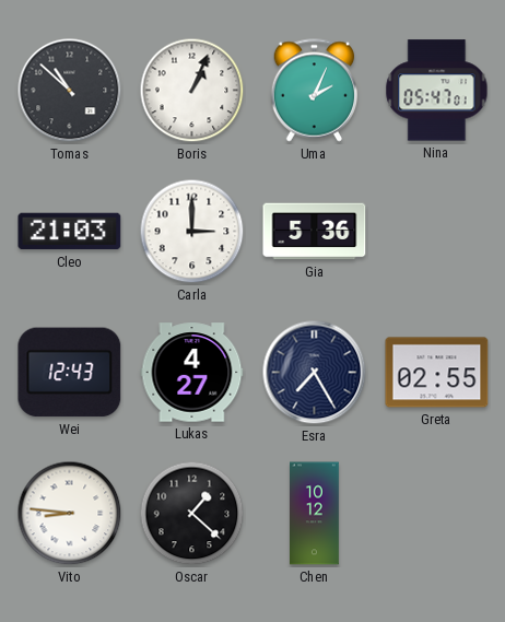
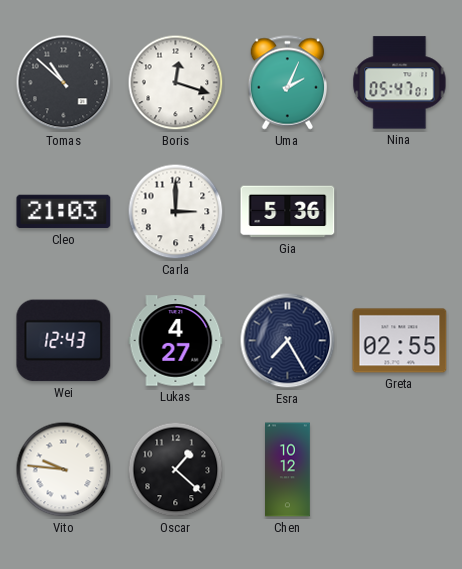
Boris: 1:04 -> 12:18 (176, 83)
Vito: 8:46 -> 9:46 (64, 470)
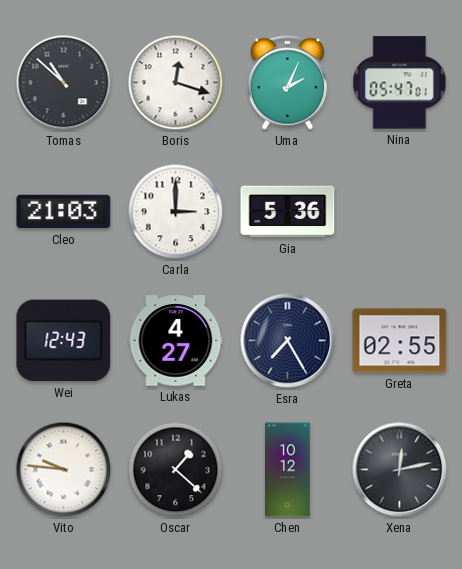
Xena: none -> 12:13 (400, 470)
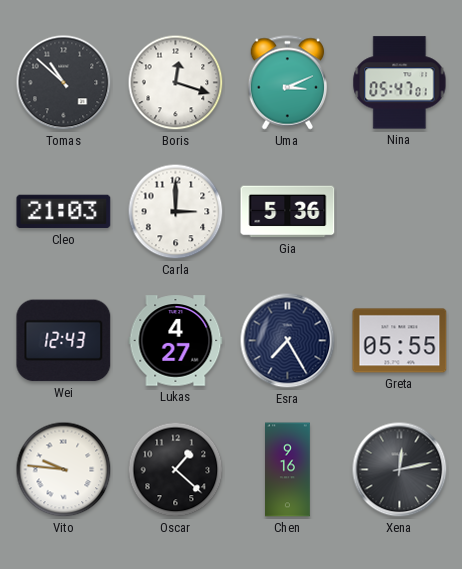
Uma: 2:04 -> 3:11 (288, 83)
Greta: 02:55 -> 05:55 (400, 341)
Chen: 10:12 -> 9:16 (288, 470)
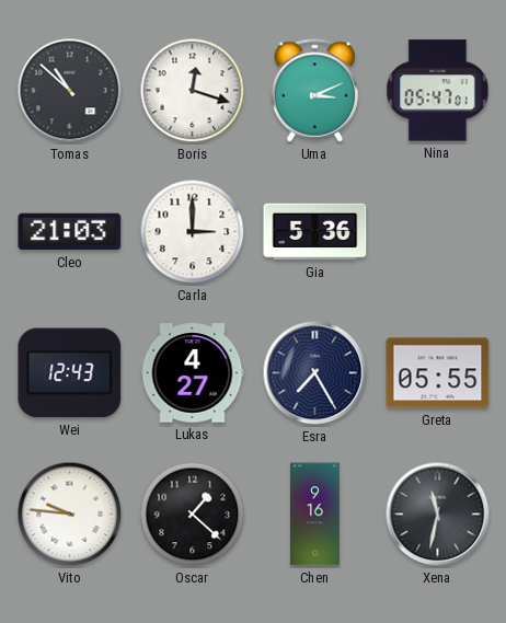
Xena: 12:13 -> 11:32 (438, 515)
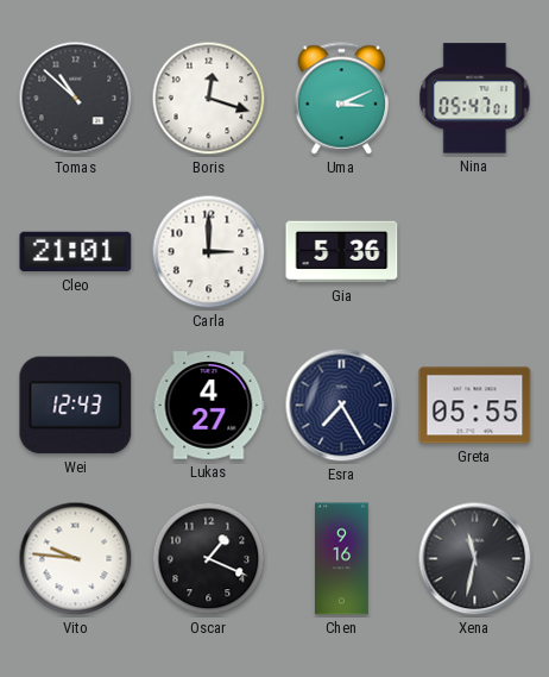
Cleo: 21:03 -> 21:01 (76, 252)
Oscar: 1:22 -> 1:19 (209, 559)
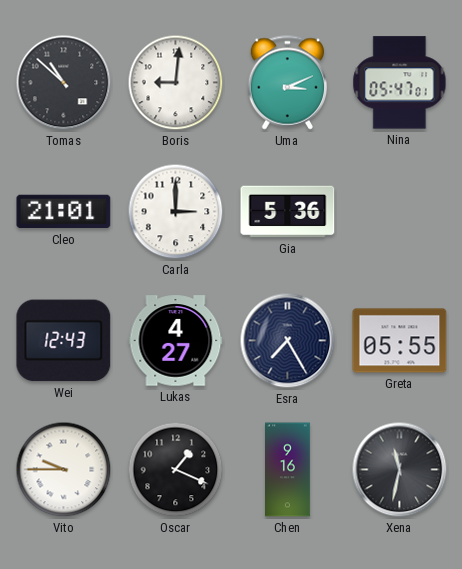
Boris: 12:18 -> 9:01 (176, 83)
Vito: 9:46 -> 9:45 (64, 470)
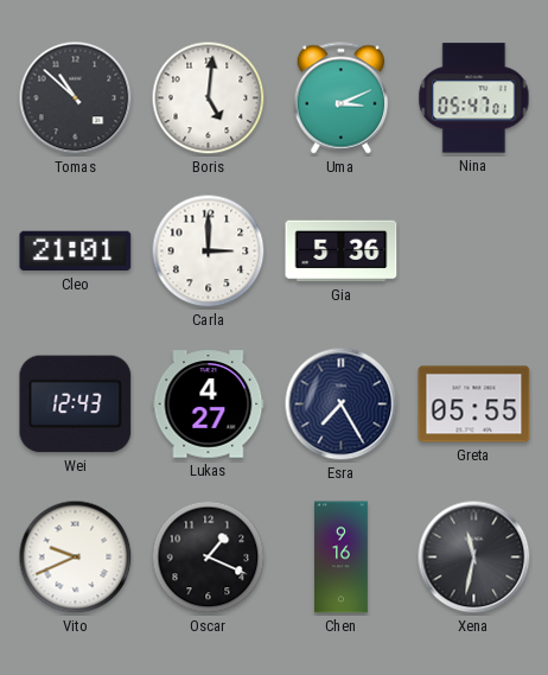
Boris: 9:01 -> 5:01 (209, 98)
Vito: 9:45 -> 9:41 (76, 558)
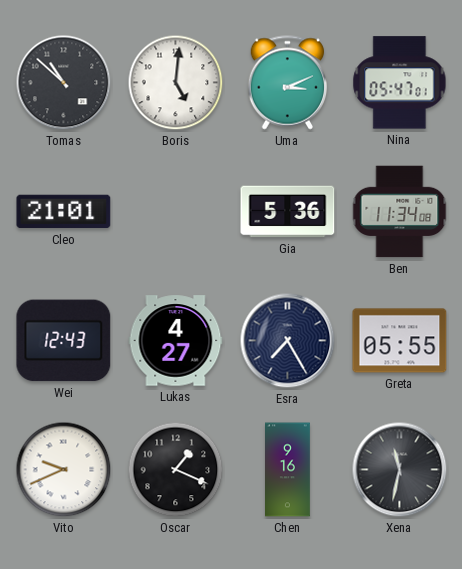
Carla: 3:00 -> none (209, 251)
Ben: none -> 11:34 (400, 212)
